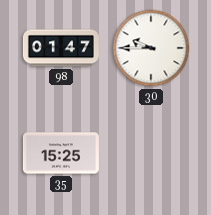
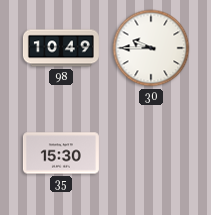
98: 01:47 -> 10:49 (61, 48)
35: 15:25 -> 15:30 (61, 153)
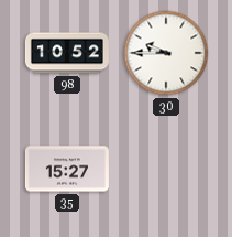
98: 10:49 -> 10:52 (67, 53)
35: 15:30 -> 15:27 (67, 169)
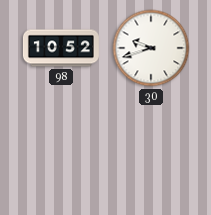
30: 9:45 -> 9:42 (151, 48)
35: 15:27 -> none (67, 169)
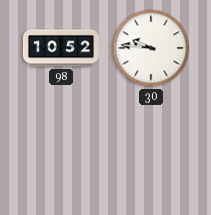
30: 9:42 -> 9:46 (151, 48)
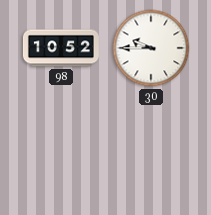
30: 9:46 -> 9:45 (151, 48)
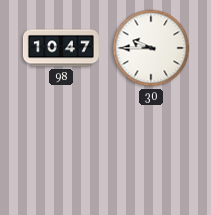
98: 10:52 -> 10:47 (61, 48)
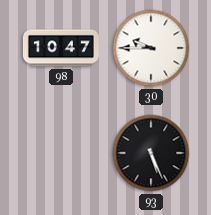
93: none -> 5:26 (151, 153)
